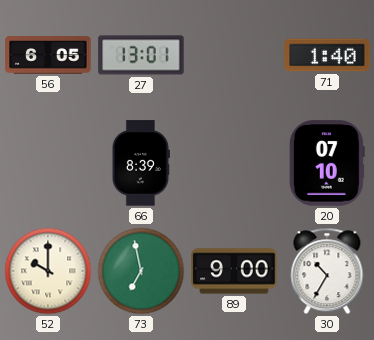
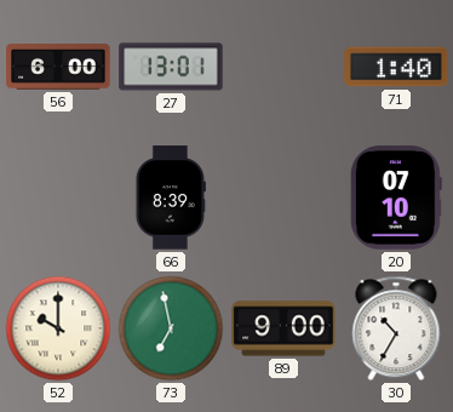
56: 6:05 -> 6:00 (58, 67)
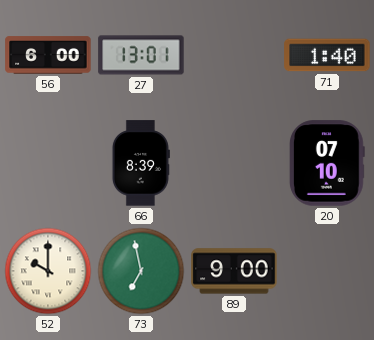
30: 10:35 -> none (396, 328)
